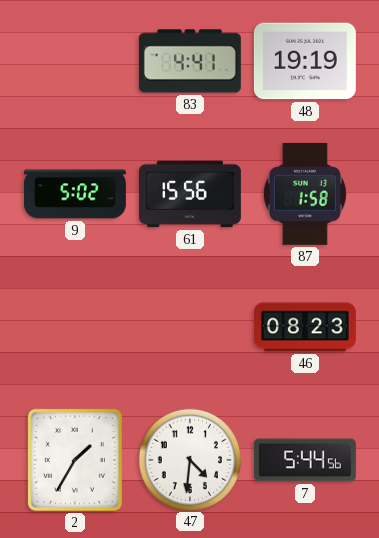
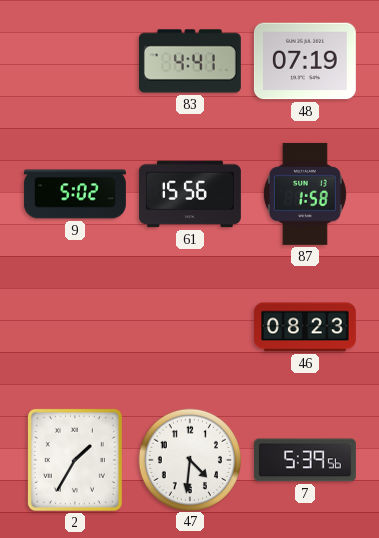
48: 19:19 -> 07:19 (305, 61)
7: 5:44 -> 5:39 (305, 460)
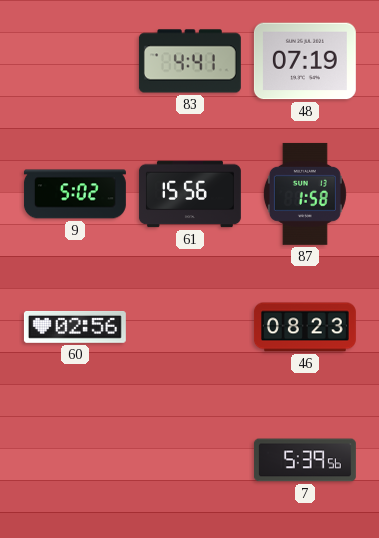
60: none -> 02:56 (75, 327)
2: 1:35 -> none (75, 460)
47: 4:31 -> none (189, 459)
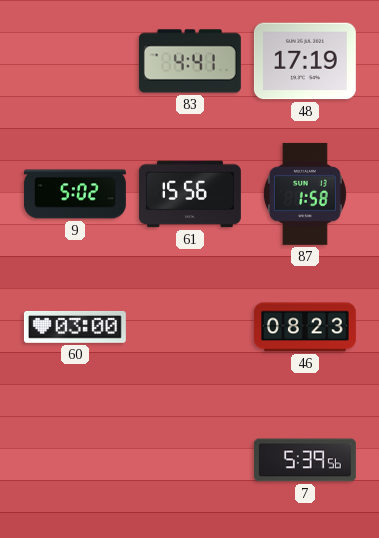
48: 07:19 -> 17:19 (305, 61)
60: 02:56 -> 03:00 (75, 327)
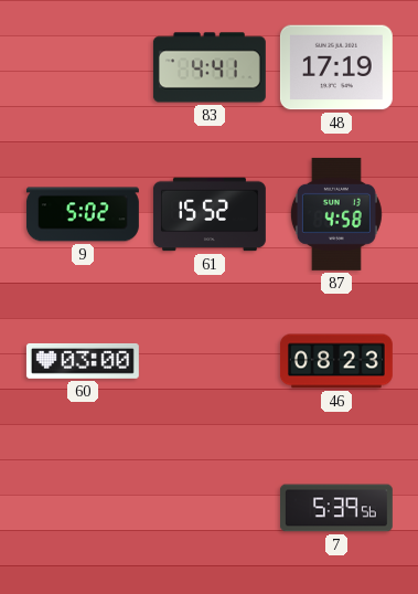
61: 15:56 -> 15:52 (210, 214)
87: 1:58 -> 4:58 (336, 214)
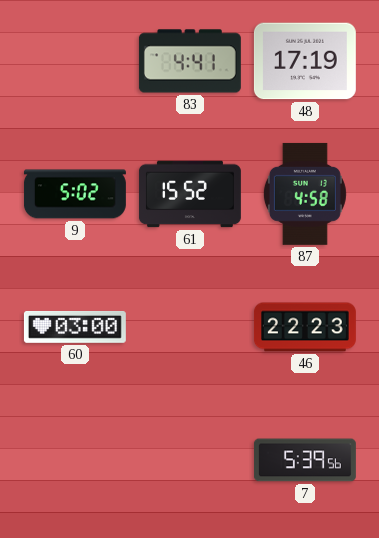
46: 08:23 -> 22:23 (305, 327)
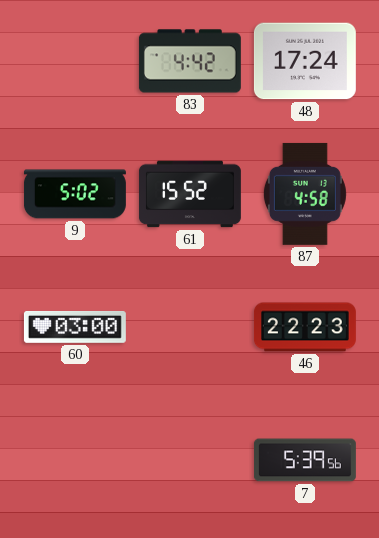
83: 4:41 -> 4:42 (190, 61)
48: 17:19 -> 17:24 (305, 61)
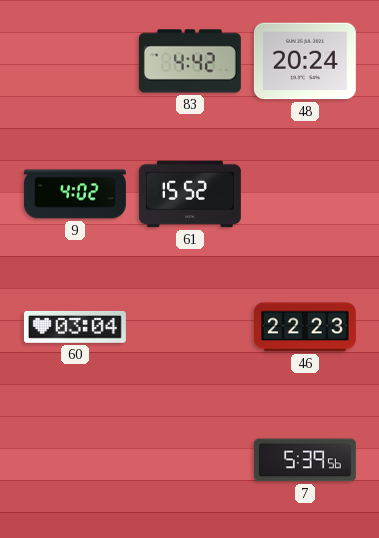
48: 17:24 -> 20:24 (305, 61)
9: 5:02 -> 4:02 (75, 194)
87: 4:58 -> none (305, 194)
60: 03:00 -> 03:04 (75, 327)
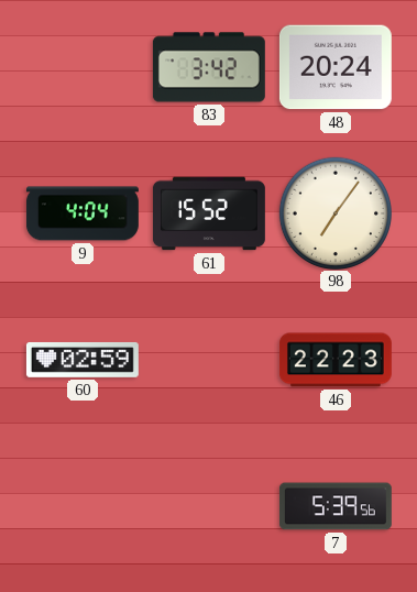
83: 4:42 -> 3:42 (209, 67)
9: 4:02 -> 4:04 (83, 213)
98: none -> 7:06 (334, 212)
60: 03:04 -> 02:59 (83, 360)
